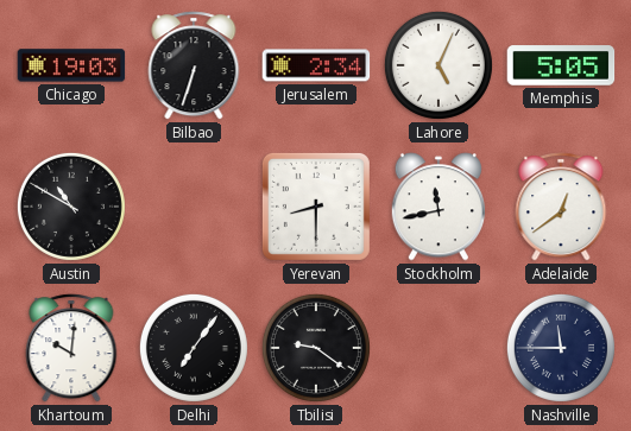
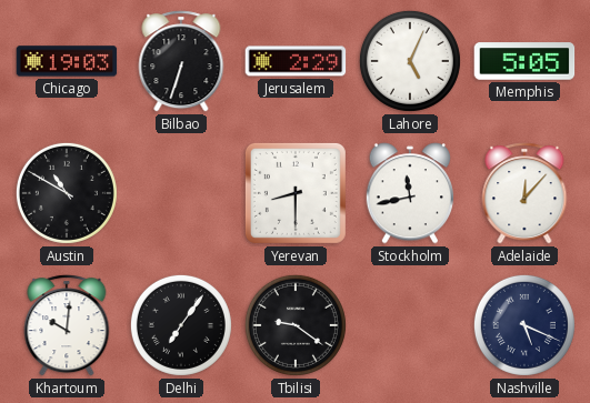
Jerusalem: 2:34 -> 2:29 (296, 61)
Adelaide: 12:39 -> 12:07 (524, 193)
Nashville: 11:45 -> 5:19 (524, 325)
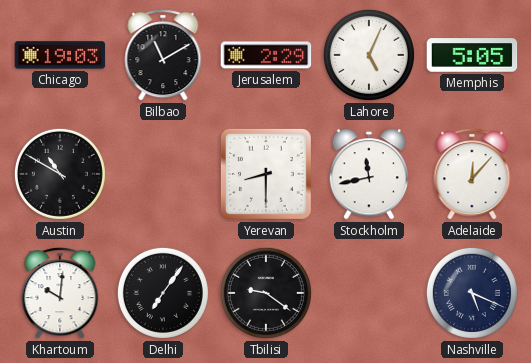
Bilbao: 6:33 -> 11:10 (163, 55)
